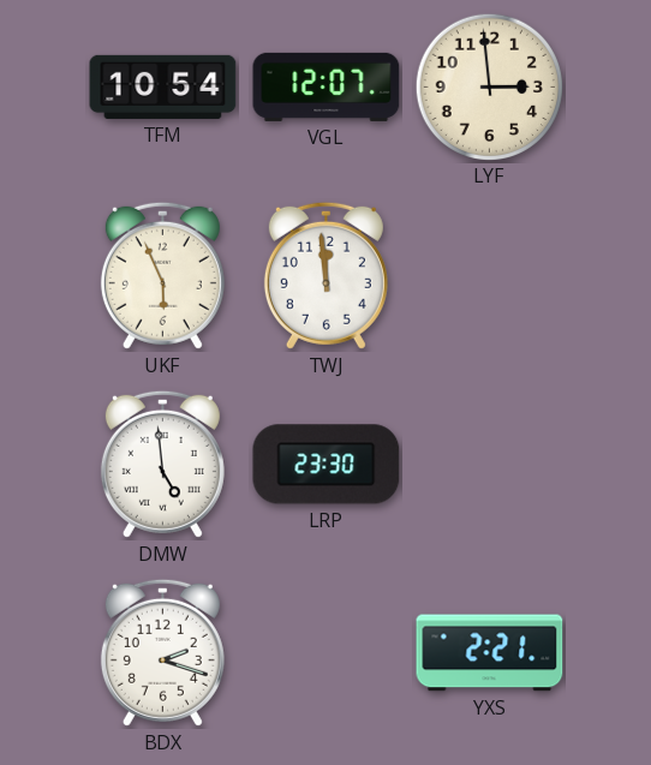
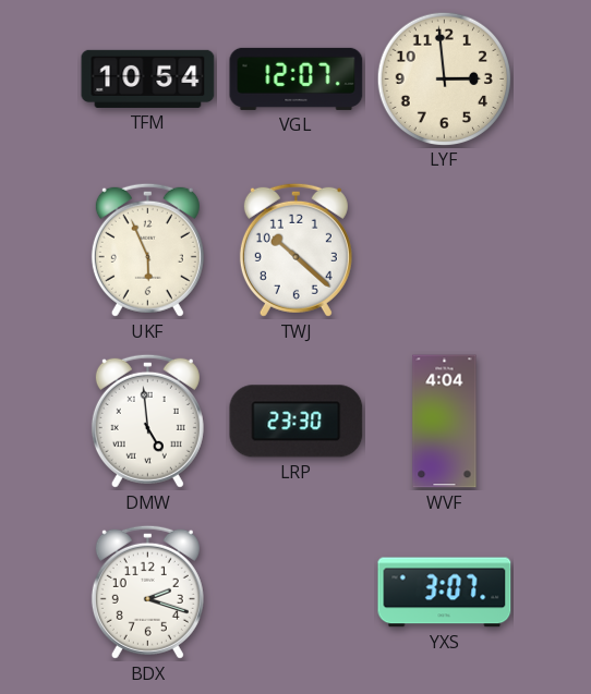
TWJ: 11:59 -> 10:22 (295, 249)
WVF: none -> 4:04 (445, 422)
YXS: 2:21 -> 3:07 (445, 593)
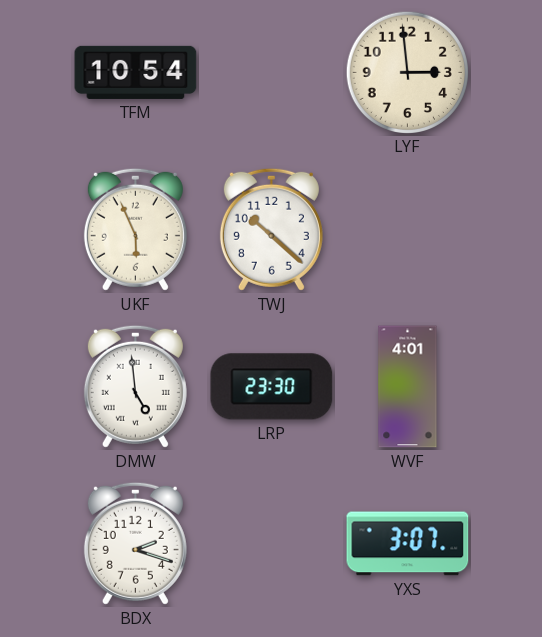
VGL: 12:07 -> none (297, 78)
WVF: 4:04 -> 4:01 (408, 387)
